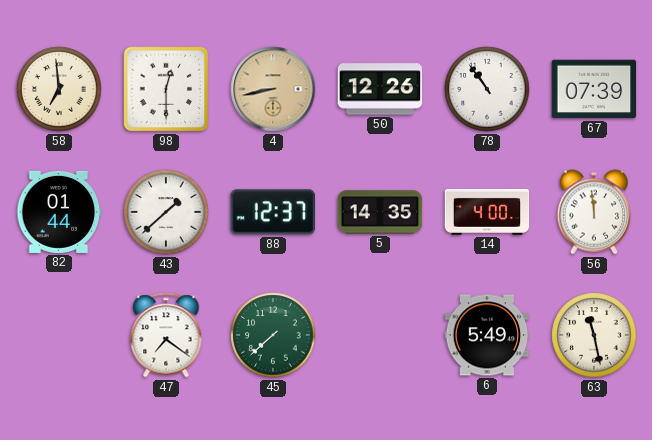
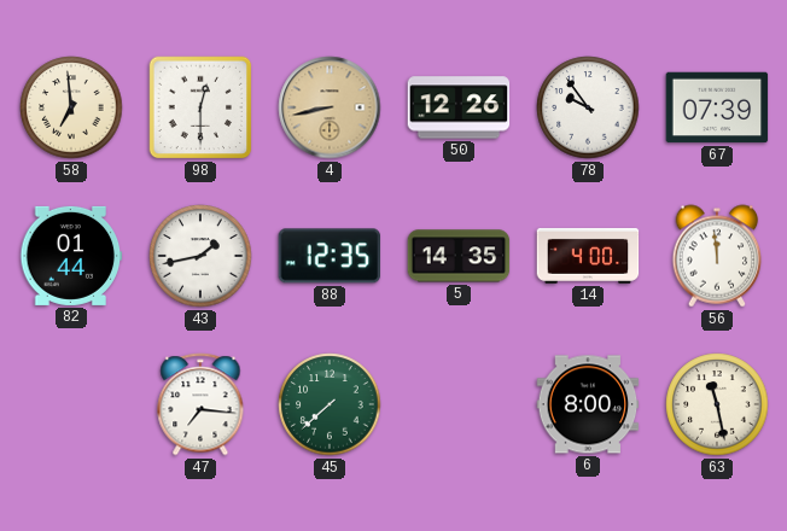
78: 10:54 -> 9:54 (588, 107)
43: 1:38 -> 1:43 (200, 256)
88: 12:37 -> 12:35 (328, 256)
47: 7:21 -> 7:16 (200, 404)
6: 5:49 -> 8:00 (588, 404)
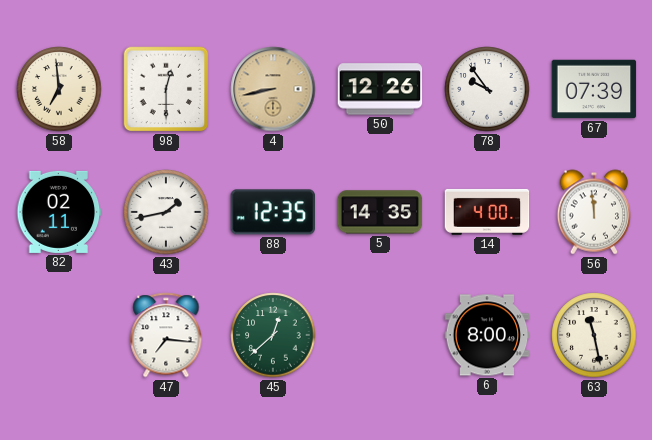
82: 01:44 -> 02:11 (59, 212)
45: 7:38 -> 12:38 (273, 335)
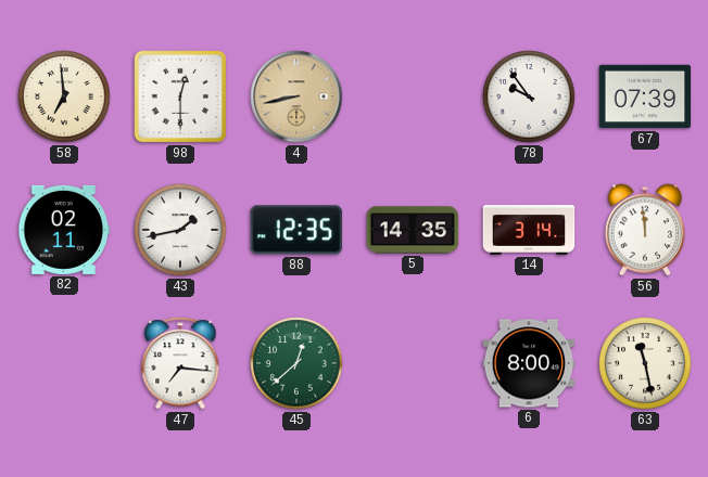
50: 12:26 -> none (380, 89)
14: 4:00 -> 3:14 (529, 230)
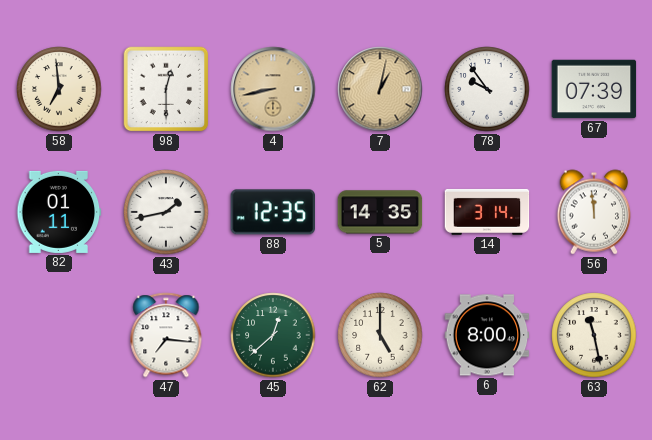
7: none -> 1:02 (380, 89)
82: 02:11 -> 01:11 (59, 212)
62: none -> 5:00 (380, 335)
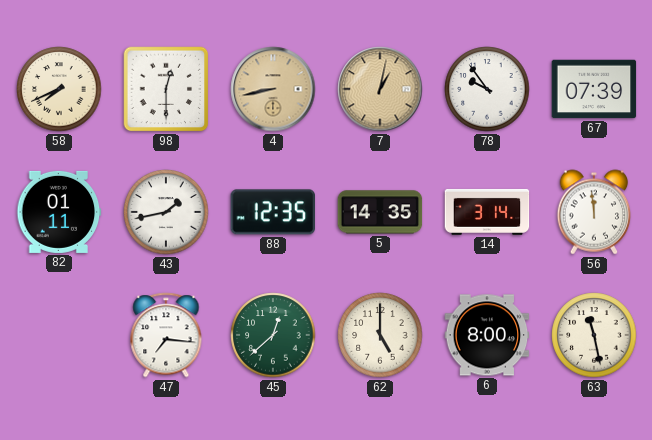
58: 6:59 -> 7:41 (59, 89)
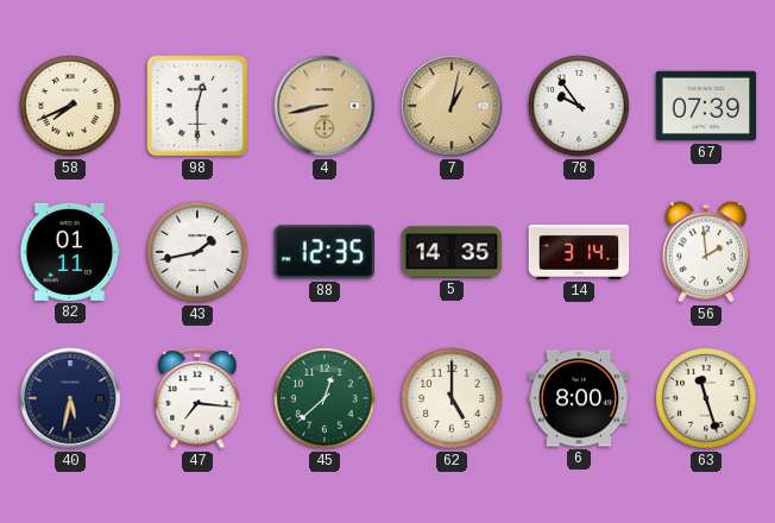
56: 11:59 -> 1:59 (706, 252)
40: none -> 5:32 (70, 398)
63: 11:28 -> 11:27 (706, 398)
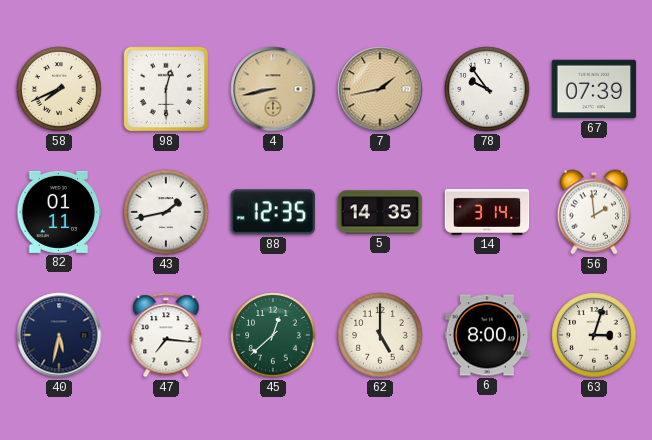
7: 1:02 -> 1:43 (380, 89)
63: 11:27 -> 3:03 (594, 335)
